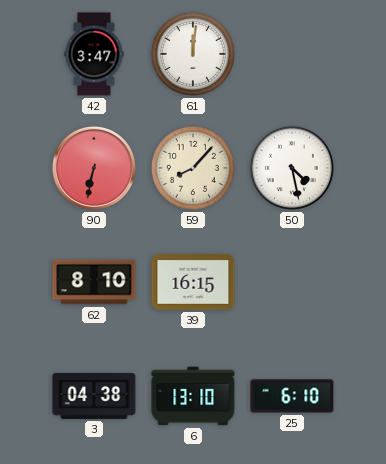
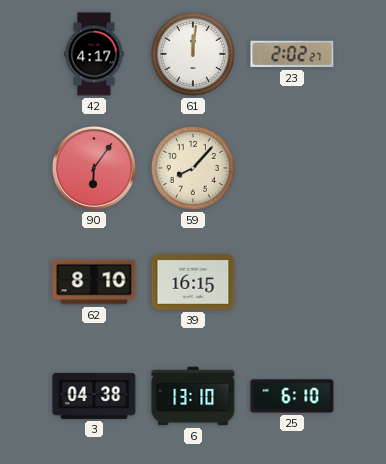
42: 3:47 -> 4:17 (94, 54)
23: none -> 2:02 (292, 54)
90: 6:32 -> 6:06 (94, 168)
50: 4:28 -> none (292, 168)
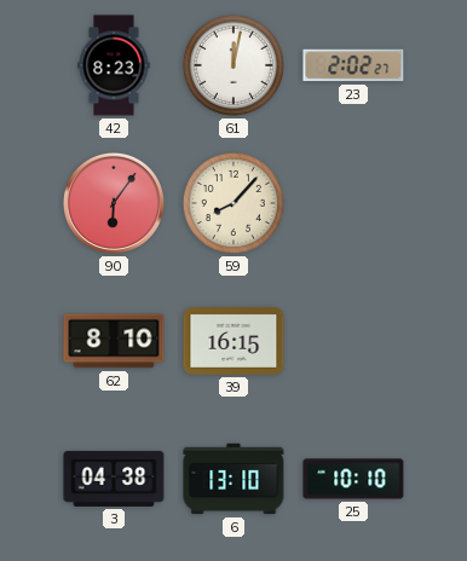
42: 4:17 -> 8:23 (114, 65)
61: 12:01 -> 12:02 (234, 65)
25: 6:10 -> 10:10 (353, 479)
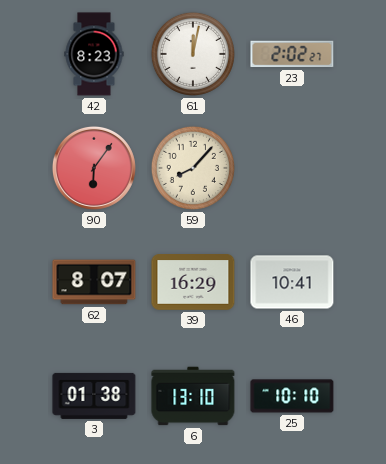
62: 8:10 -> 8:07 (94, 282)
39: 16:15 -> 16:29 (193, 283)
46: none -> 10:41 (292, 282)
3: 04:38 -> 01:38 (94, 396)
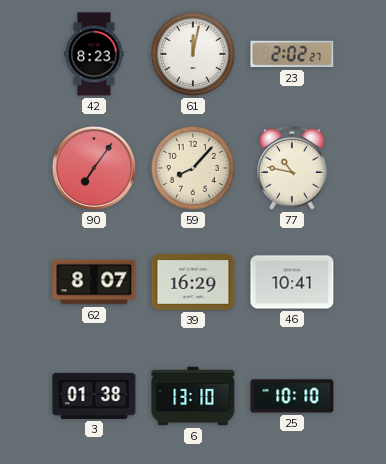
90: 6:06 -> 7:06 (94, 168)
77: none -> 10:47 (292, 168)
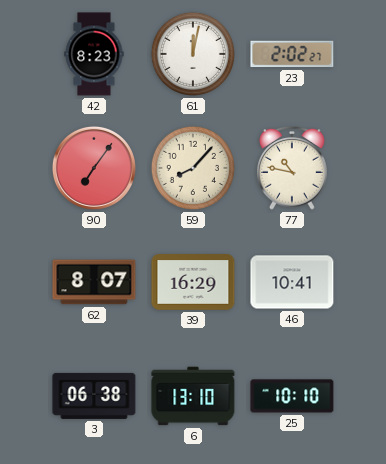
3: 01:38 -> 06:38 (94, 396)
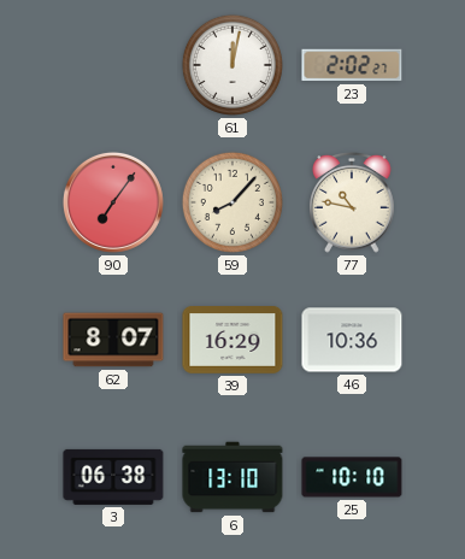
42: 8:23 -> none (94, 54)
46: 10:41 -> 10:36 (352, 340)
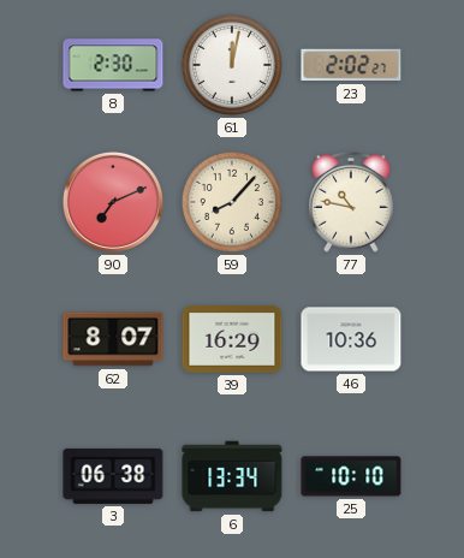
8: none -> 2:30 (113, 65)
90: 7:06 -> 7:11 (113, 202)
6: 13:10 -> 13:34 (232, 476)
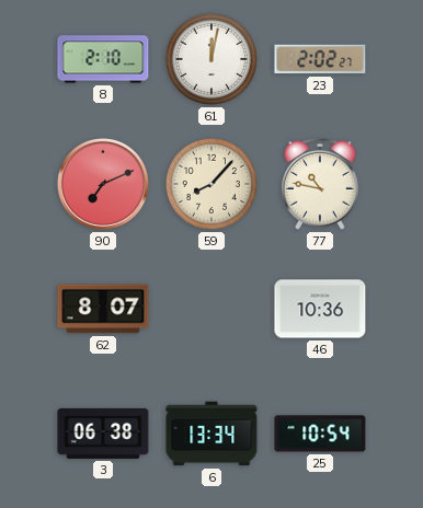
8: 2:30 -> 2:10 (103, 59)
39: 16:29 -> none (232, 340)
25: 10:10 -> 10:54 (320, 434)
